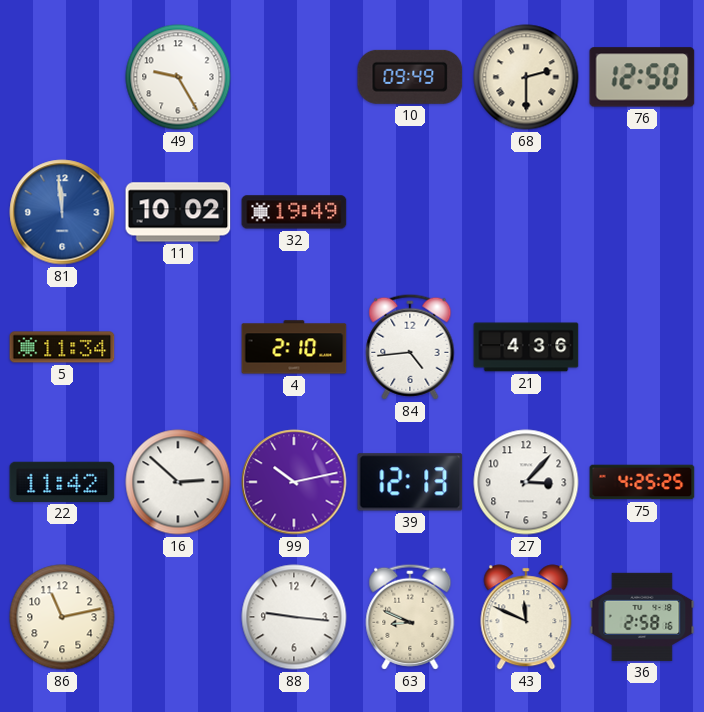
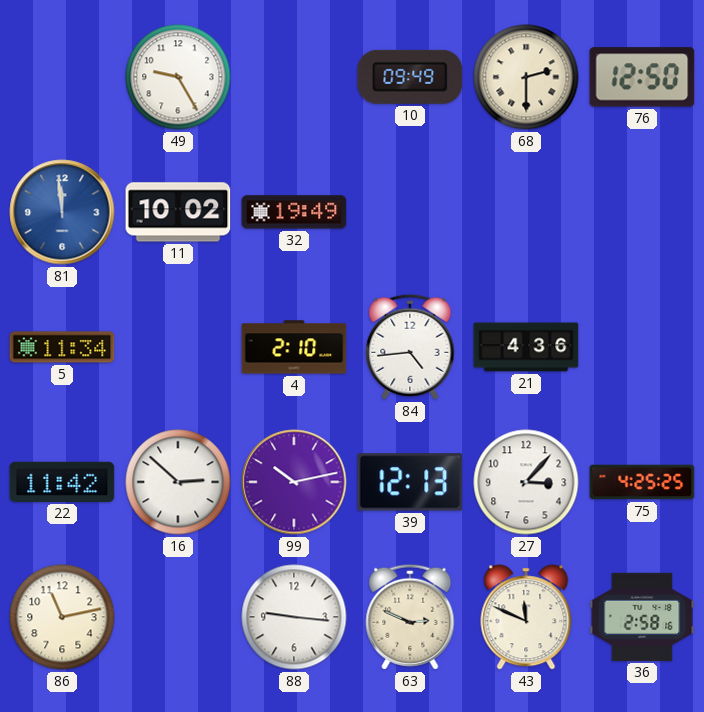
63: 8:49 -> 2:49 (410, 617)
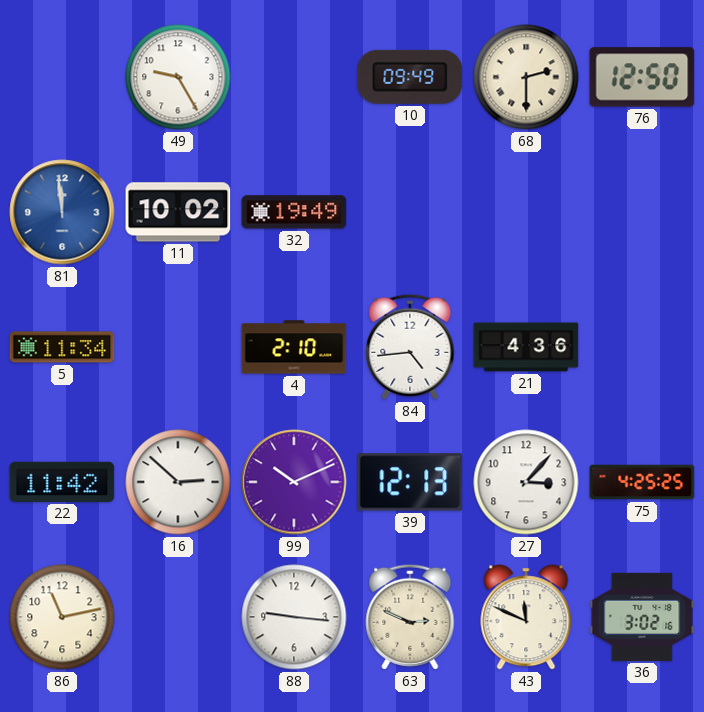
99: 10:13 -> 10:11 (294, 482)
36: 2:58 -> 3:02 (642, 617)
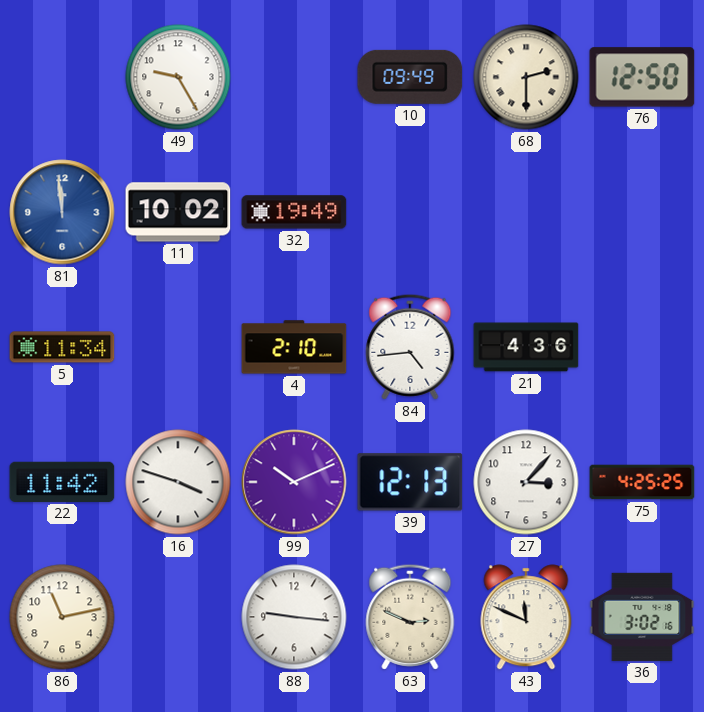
16: 2:52 -> 3:48 (178, 482)
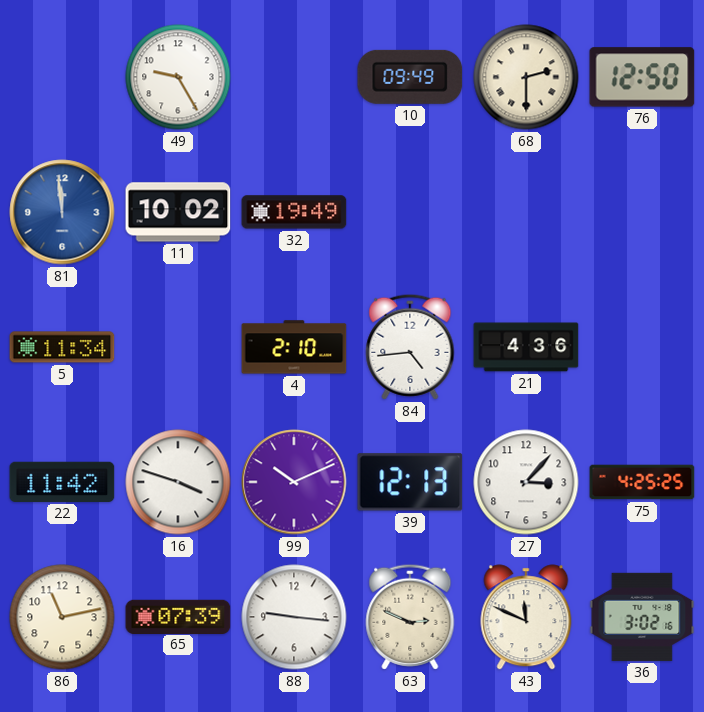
65: none -> 07:39 (178, 616)
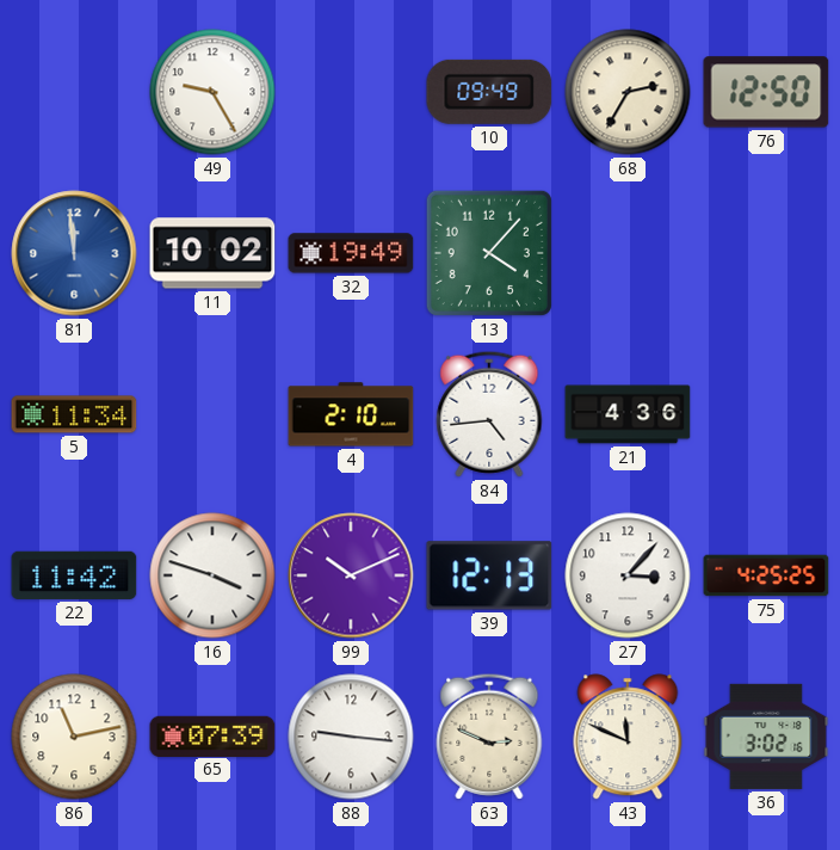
68: 2:30 -> 2:35 (628, 92)
13: none -> 4:07 (489, 253)
